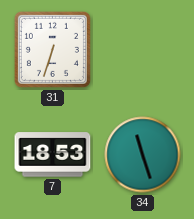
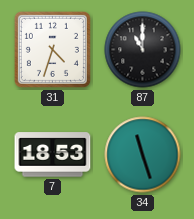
31: 6:33 -> 4:33 (52, 49)
87: none -> 11:00 (143, 50)
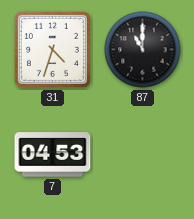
7: 18:53 -> 04:53 (53, 155)
34: 11:27 -> none (143, 155)
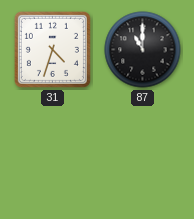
7: 04:53 -> none (53, 155)
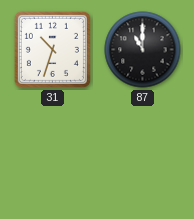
31: 4:33 -> 10:33 (52, 49)
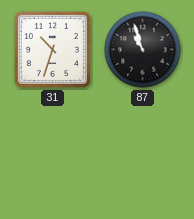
87: 11:00 -> 10:57 (143, 50)
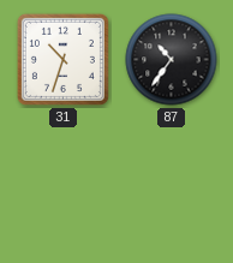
87: 10:57 -> 10:36 (172, 60)
